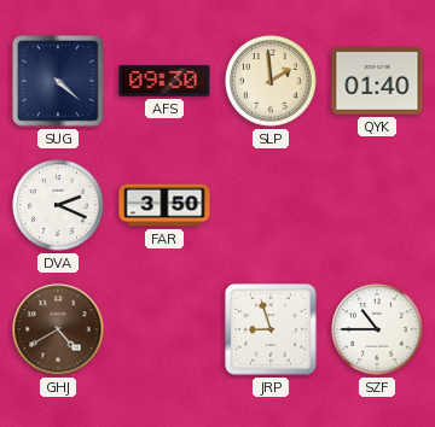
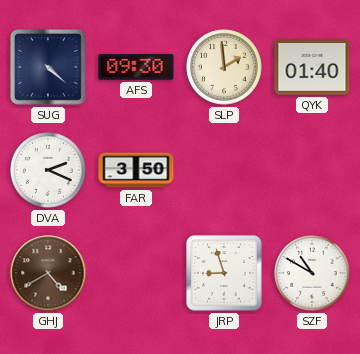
SZF: 10:45 -> 10:50 (312, 273)
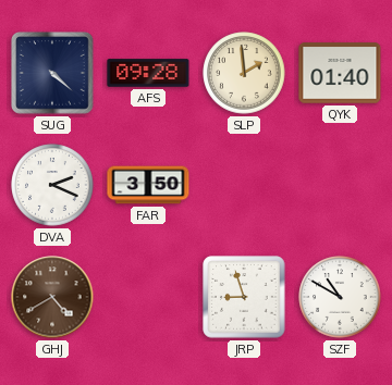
AFS: 09:30 -> 09:28 (148, 73)
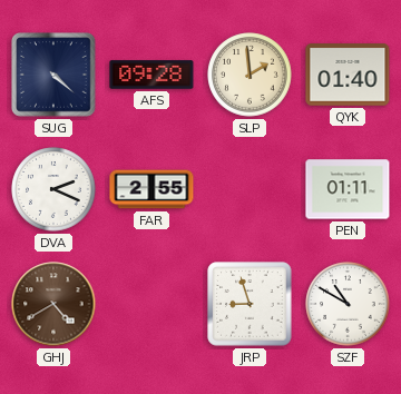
FAR: 3:50 -> 2:55 (151, 189)
PEN: none -> 01:11 (348, 189)
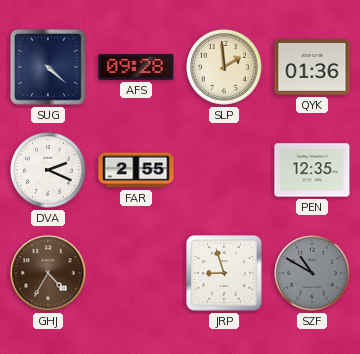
QYK: 01:40 -> 01:36 (312, 67)
PEN: 01:11 -> 12:35 (312, 170)
GHJ: 4:40 -> 4:35 (48, 273)
SZF dial: white -> grey (312, 273)
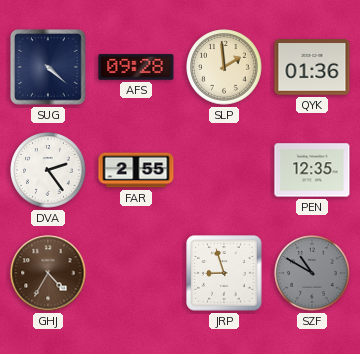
DVA: 2:19 -> 2:24 (48, 170)
